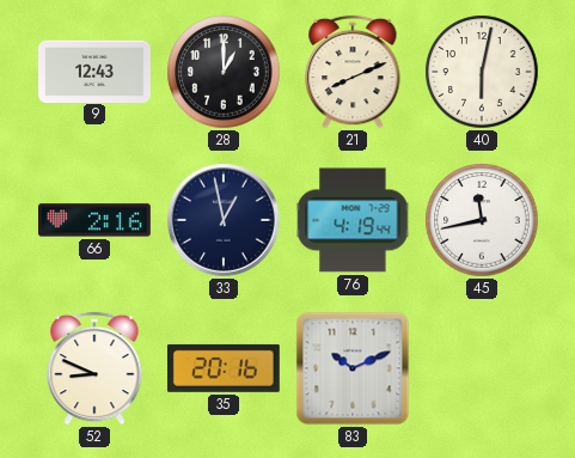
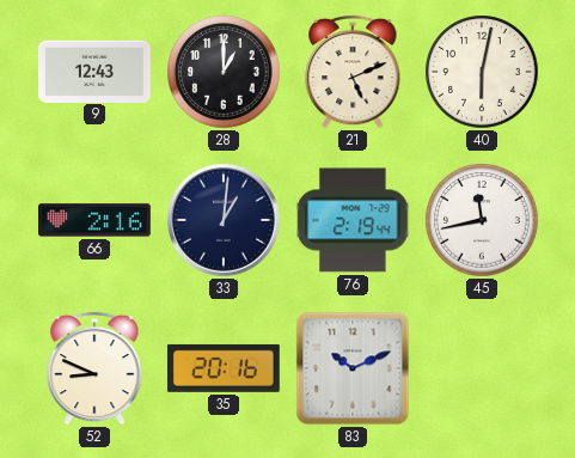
21: 8:11 -> 5:11 (353, 72)
33: 12:58 -> 1:01 (225, 221)
76: 4:19 -> 2:19 (353, 220)
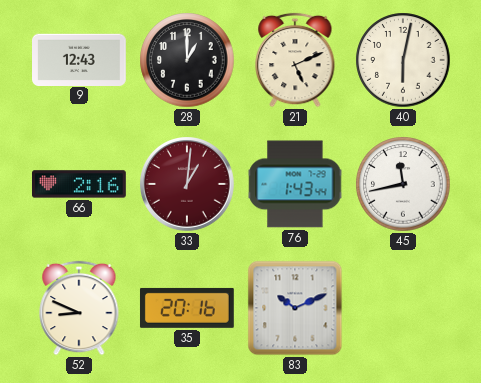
33 dial: navy -> burgundy (188, 185)
76: 2:19 -> 1:43 (295, 184)
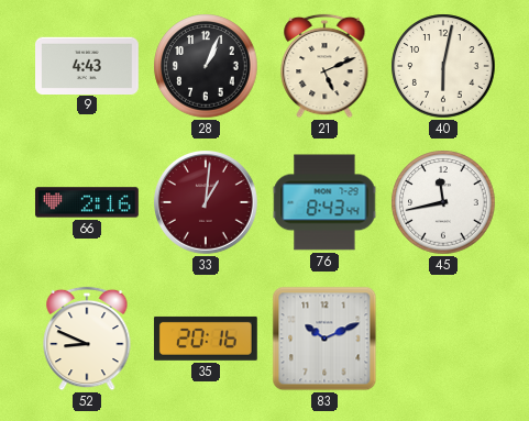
9: 12:43 -> 4:43 (88, 65)
28: 1:00 -> 1:04 (206, 66)
76: 1:43 -> 8:43 (324, 202)
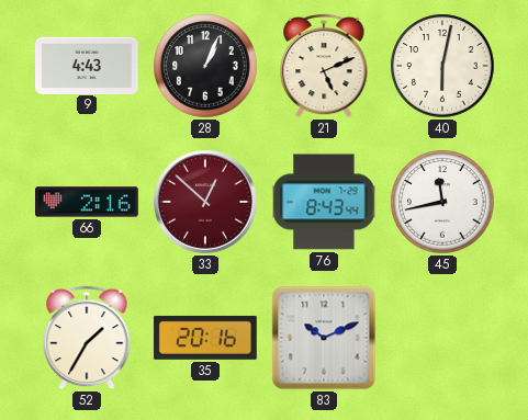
33: 1:01 -> 12:52 (206, 203)
52: 8:49 -> 1:35 (87, 338)
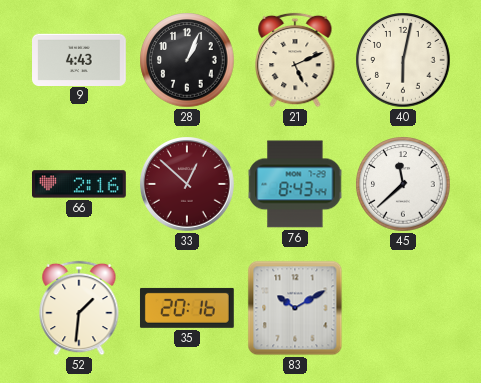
45: 11:43 -> 11:38 (403, 184)
52: 1:35 -> 1:31 (79, 308)
83: 10:11 -> 10:10 (295, 308)
